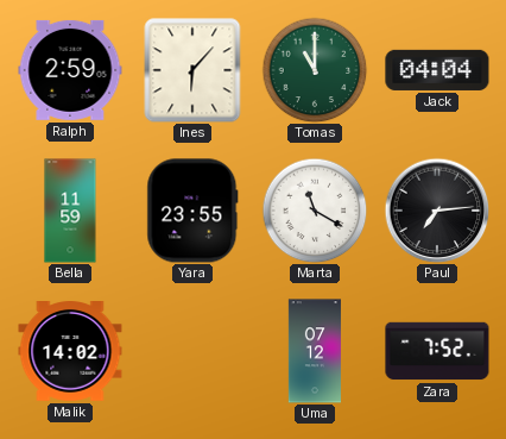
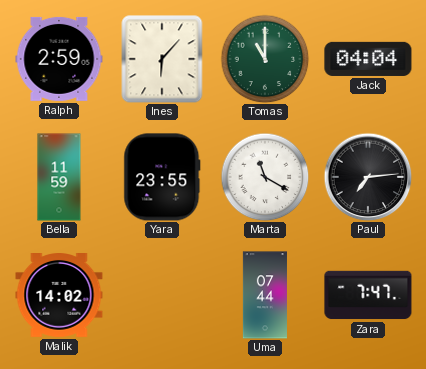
Uma: 07:12 -> 07:44 (264, 295)
Zara: 7:52 -> 7:47 (368, 295)
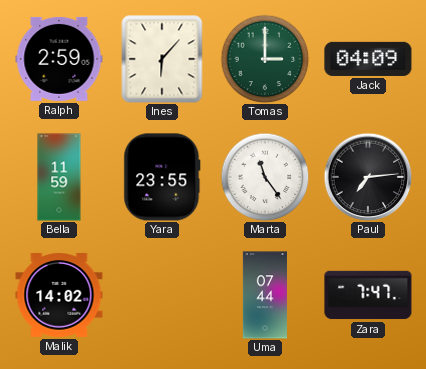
Tomas: 11:00 -> 3:00 (265, 59)
Jack: 04:04 -> 04:09 (368, 59)
Marta: 11:20 -> 11:24 (265, 177)
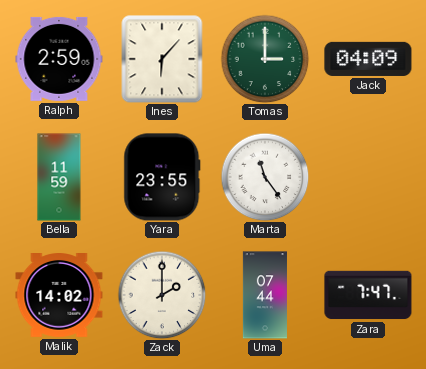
Paul: 7:14 -> none (368, 177)
Zack: none -> 2:00 (162, 295)
